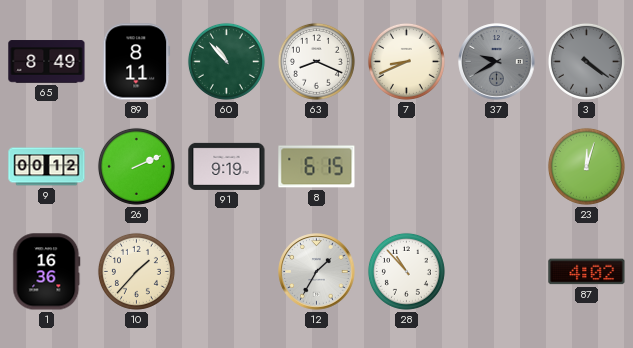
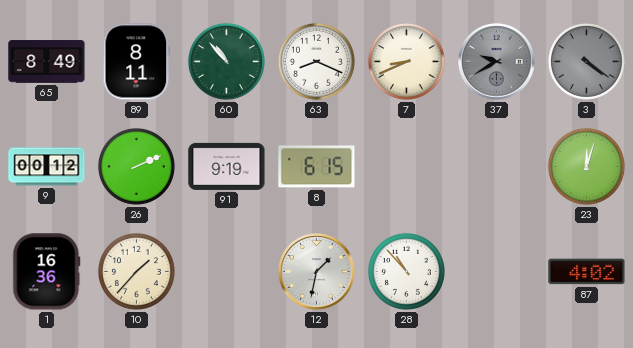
12: 1:35 -> 1:32 (317, 272)
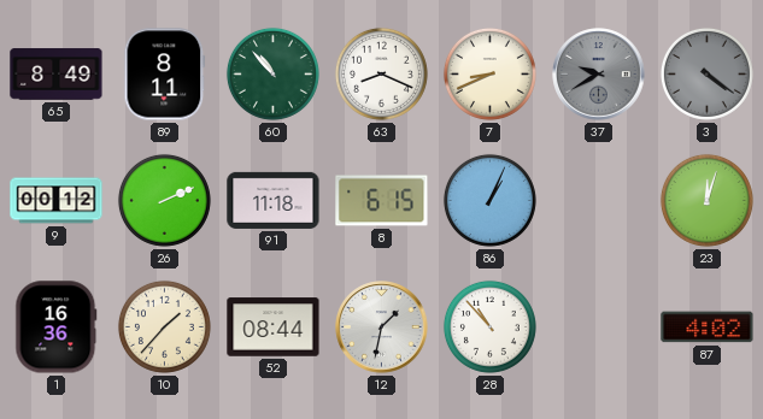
91: 9:19 -> 11:18 (274, 200)
86: none -> 1:04 (489, 200)
52: none -> 08:44 (274, 327)
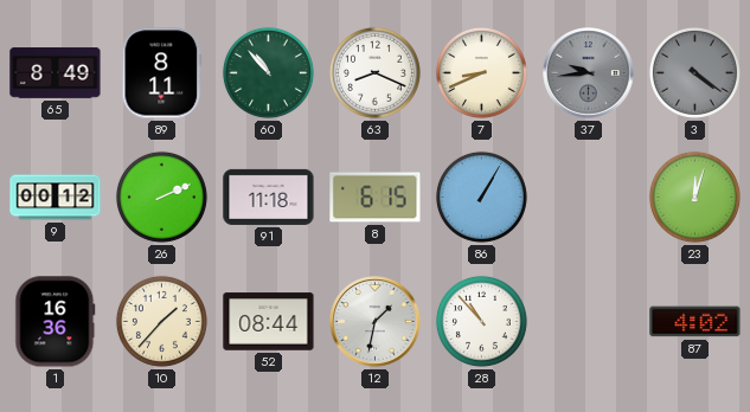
37: 9:40 -> 9:44 (589, 73)
86: 1:04 -> 1:05 (481, 197)
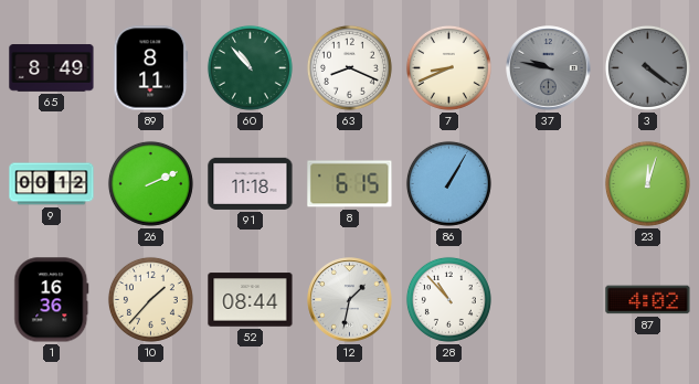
37: 9:44 -> 9:47 (549, 68)
